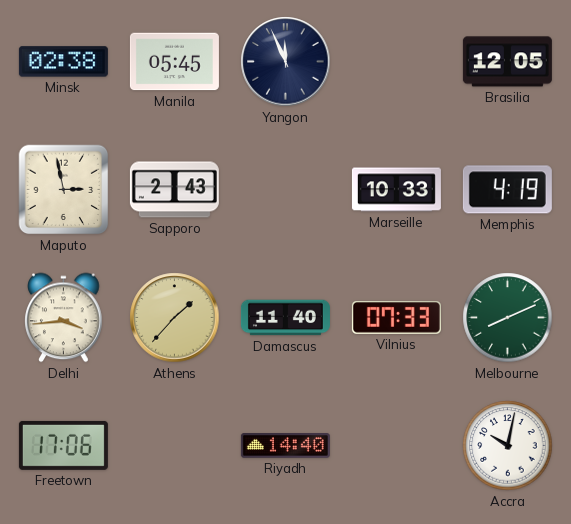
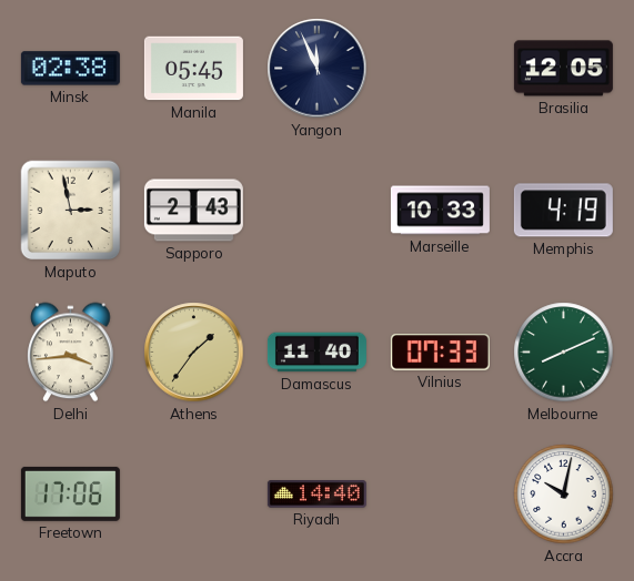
Athens: 1:37 -> 1:36 (194, 353)
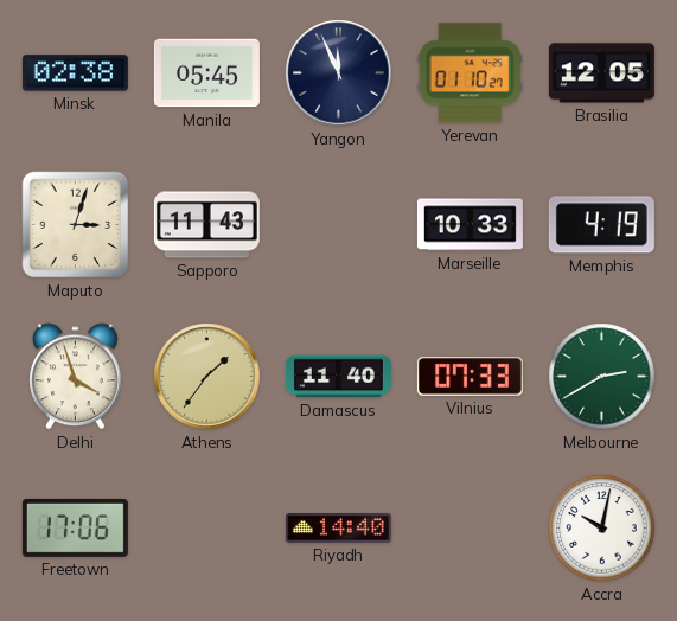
Yerevan: none -> 01:10 (470, 73)
Maputo: 2:58 -> 3:03 (76, 225)
Sapporo: 2:43 -> 11:43 (206, 225)
Delhi: 3:44 -> 3:57 (76, 377)
Melbourne: 8:11 -> 2:40 (602, 377)
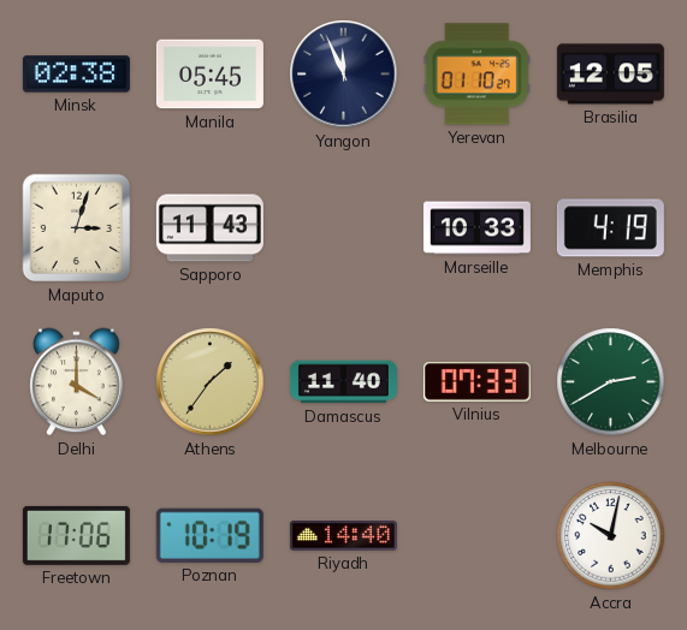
Delhi: 3:57 -> 4:00 (77, 382)
Poznan: none -> 10:19 (209, 535)
